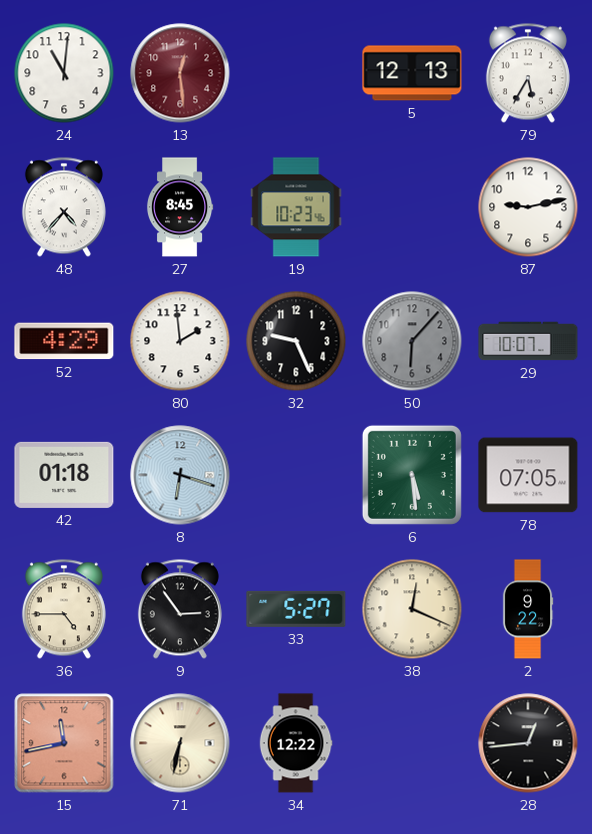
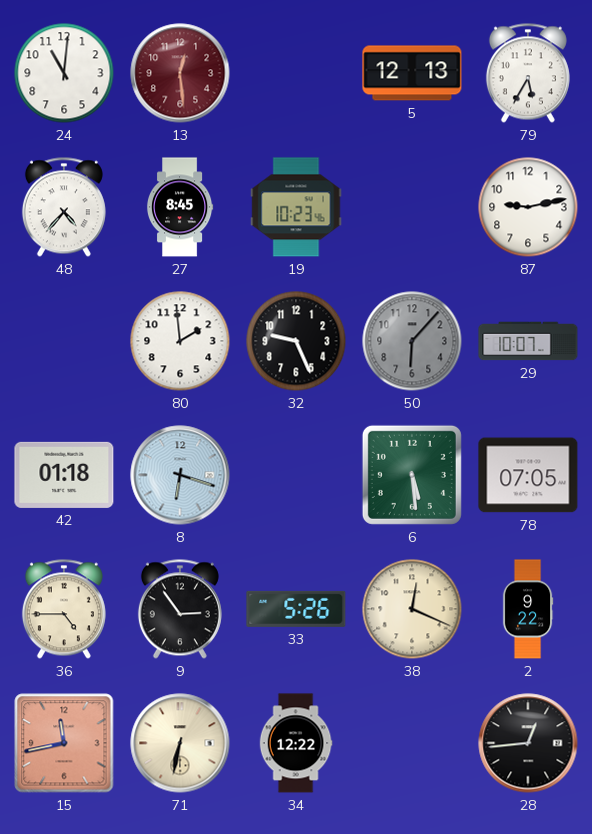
52: 4:29 -> none (64, 341)
33: 5:27 -> 5:26 (296, 609)
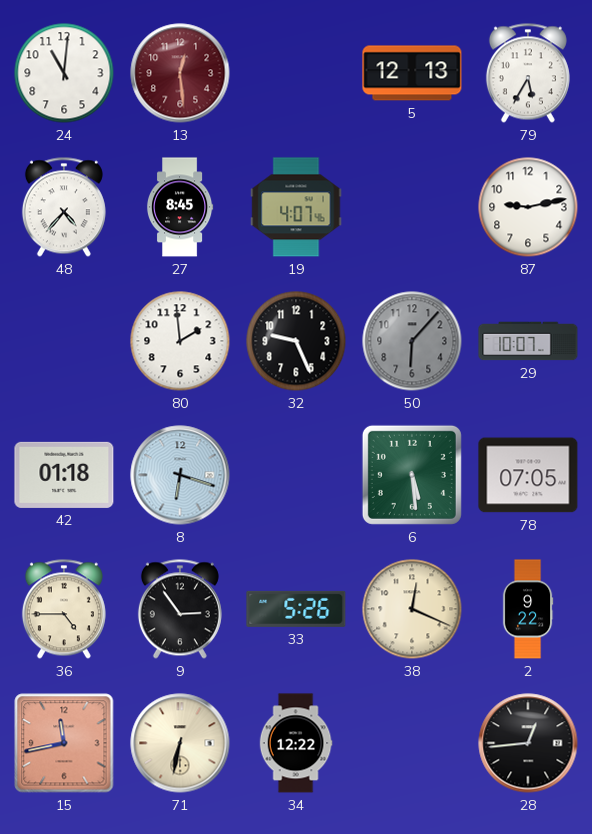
19: 10:23 -> 4:07 (296, 207)
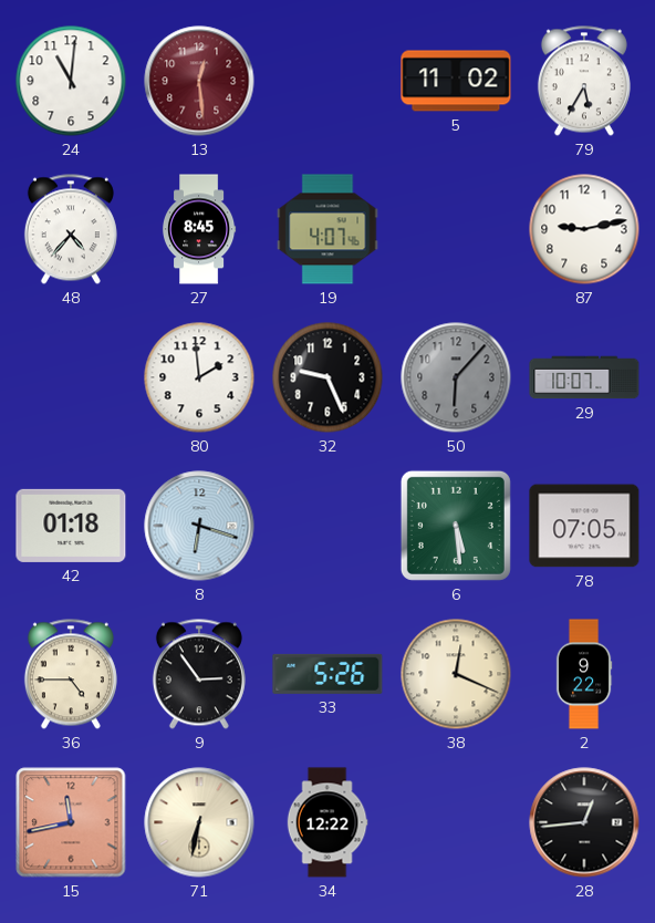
5: 12:13 -> 11:02 (456, 81)
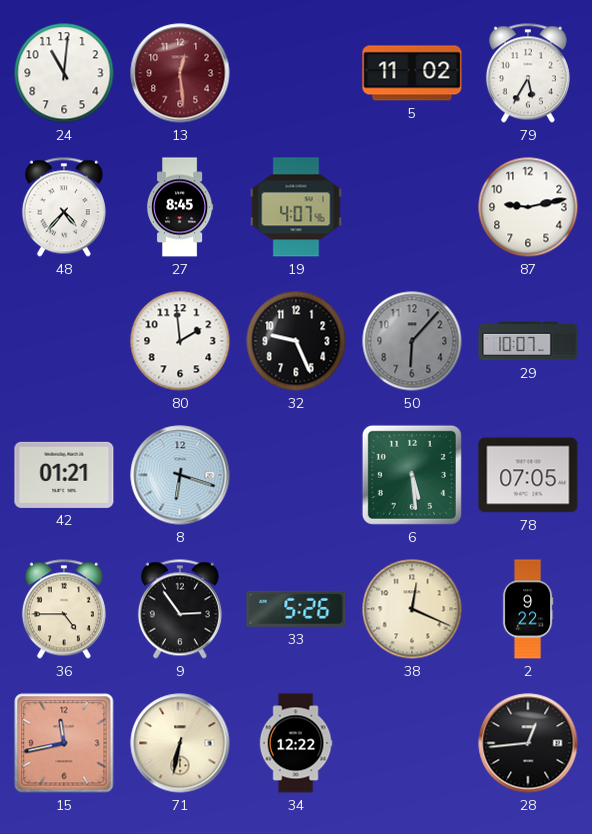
42: 01:18 -> 01:21 (64, 475)
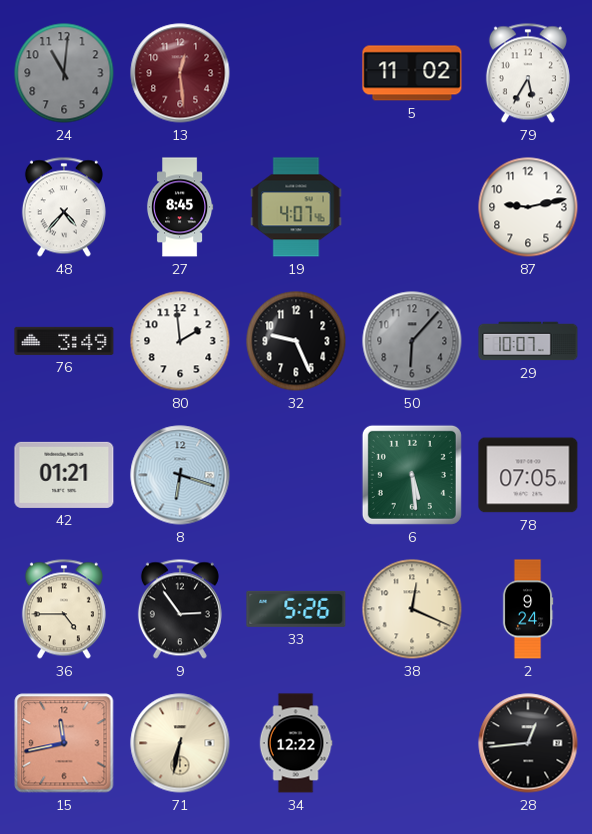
24 dial: white -> grey (64, 73)
76: none -> 3:49 (64, 341)
2: 9:22 -> 9:24 (528, 609)
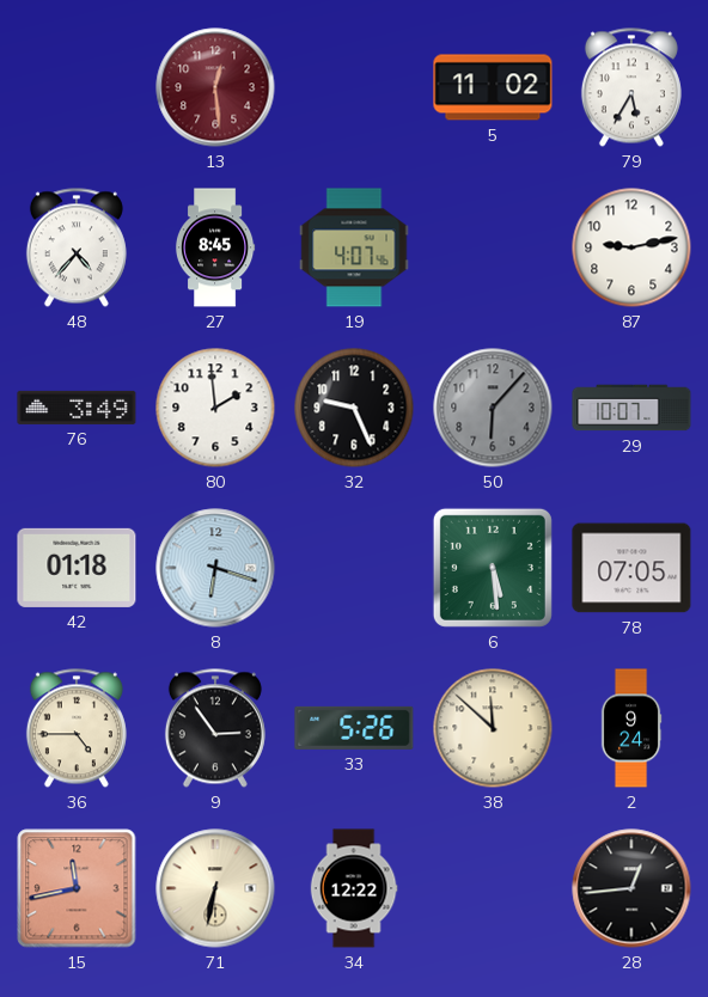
24: 11:01 -> none (64, 73)
42: 01:21 -> 01:18 (77, 568)
38: 12:19 -> 11:52 (493, 728)
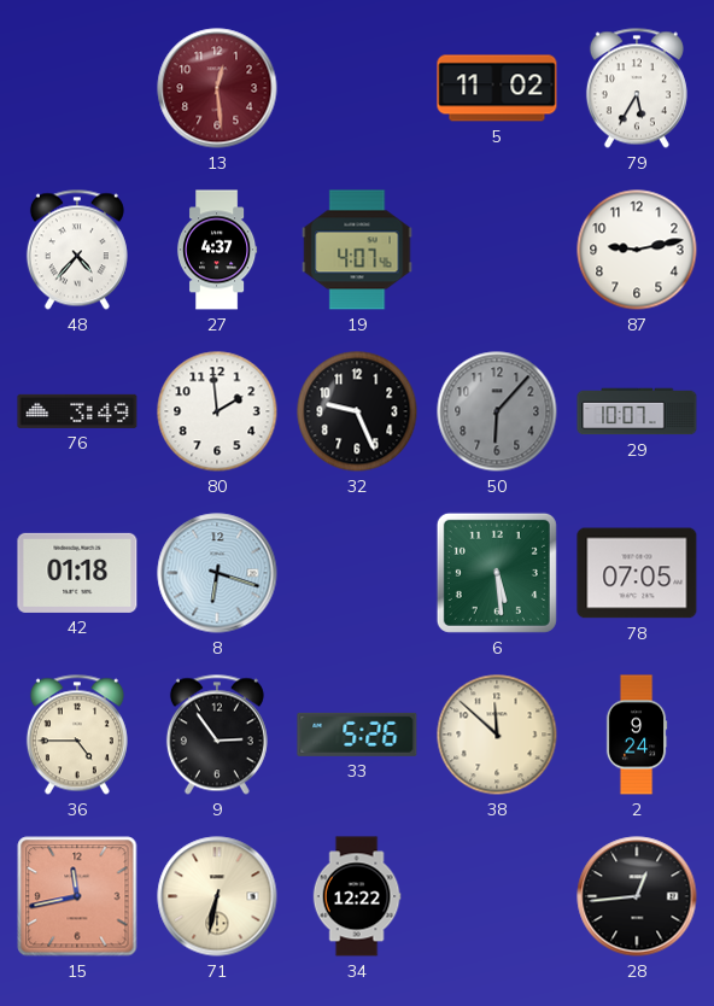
27: 8:45 -> 4:37 (217, 250)
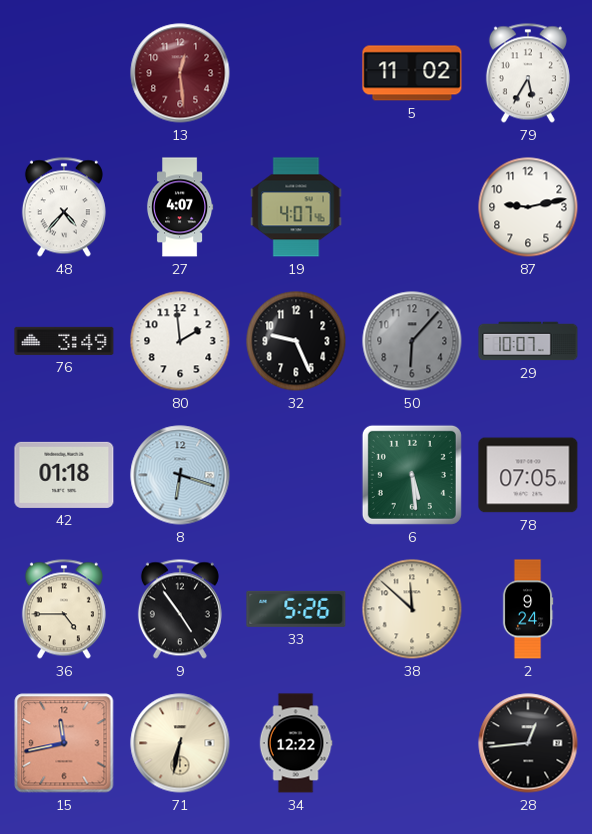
27: 4:37 -> 4:07 (180, 207)
9: 2:54 -> 4:54 (180, 609)
